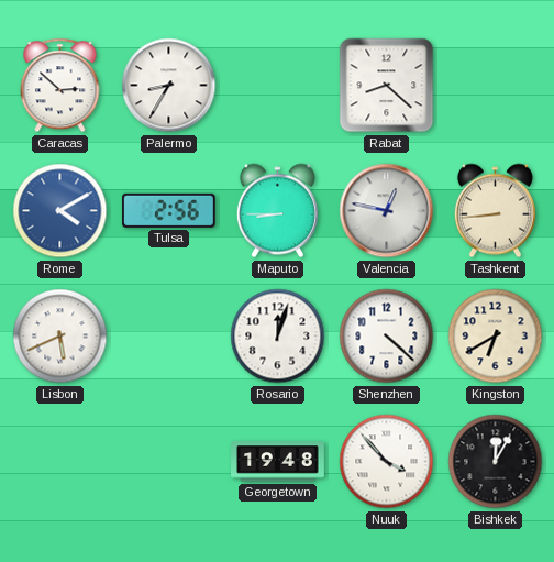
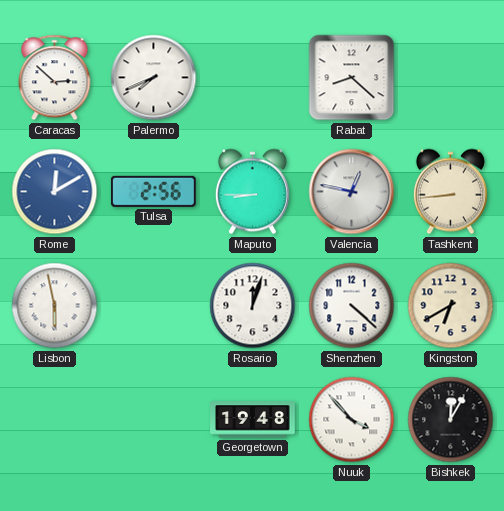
Palermo: 8:35 -> 7:41 (154, 78)
Rome: 4:10 -> 12:10 (55, 192)
Lisbon: 5:41 -> 5:58 (55, 306)
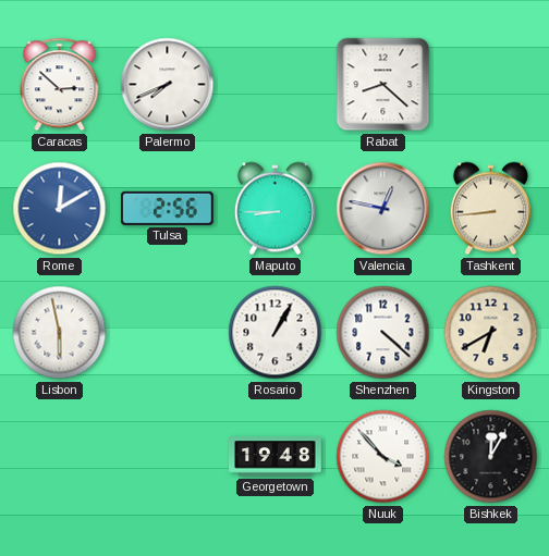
Rosario: 12:03 -> 1:05 (276, 333)
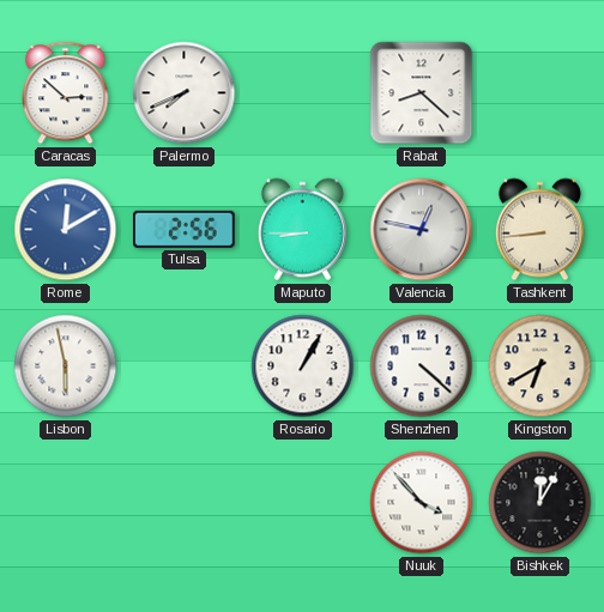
Georgetown: 19:48 -> none (276, 457)
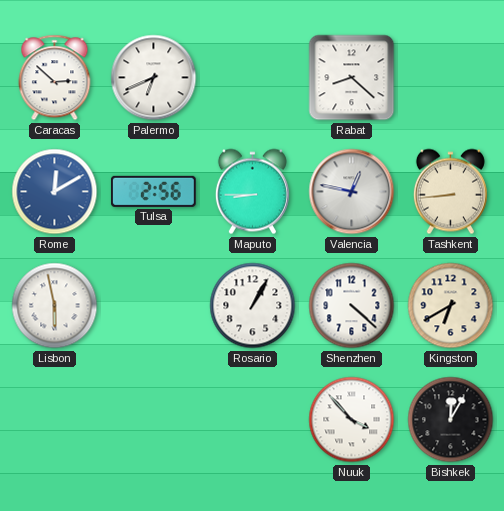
Palermo: 7:41 -> 6:41 (154, 78)
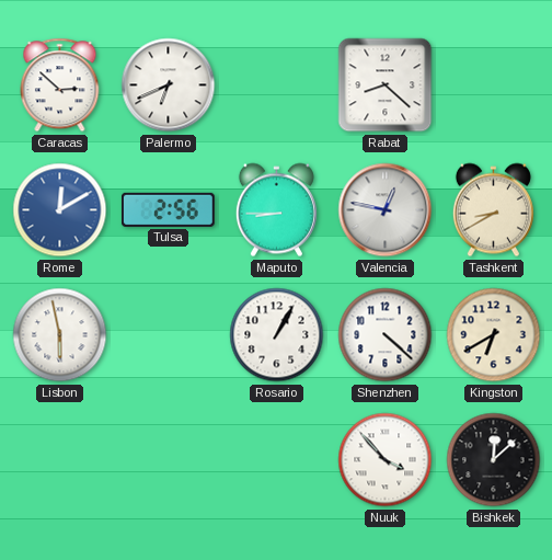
Tashkent: 8:44 -> 8:40 (493, 210)
Bishkek: 12:05 -> 12:08 (494, 460)
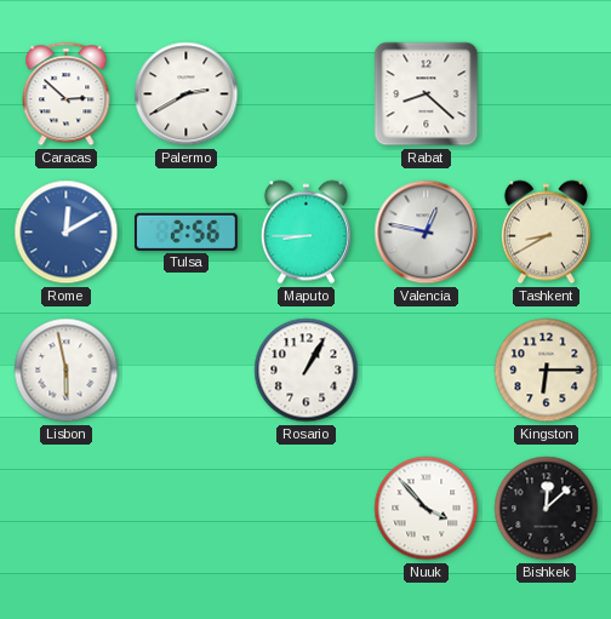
Palermo: 6:41 -> 2:40 (187, 94)
Shenzhen: 4:22 -> none (386, 335)
Kingston: 6:40 -> 6:15 (547, 371)
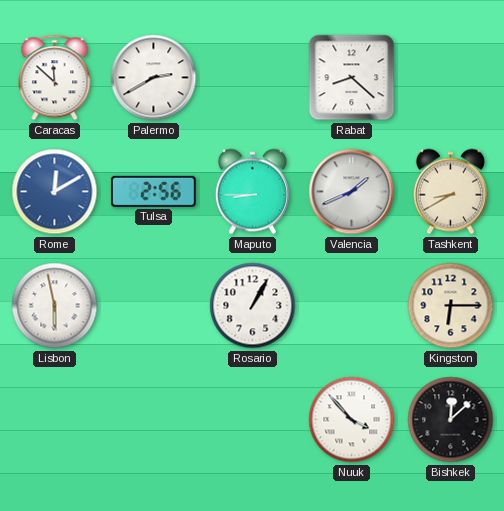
Caracas: 2:52 -> 11:52 (55, 78)
Valencia: 12:47 -> 1:41 (352, 192)
